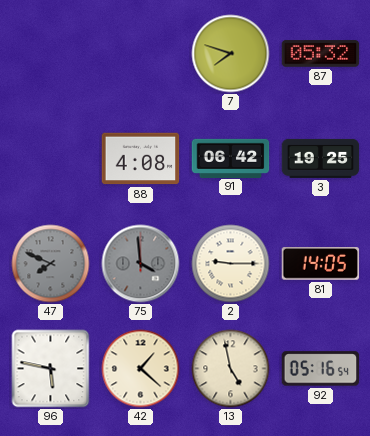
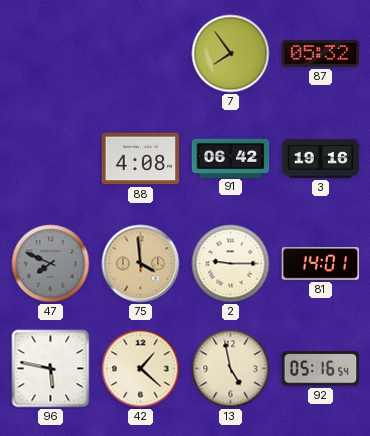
7: 7:48 -> 7:54 (231, 54)
3: 19:25 -> 19:16 (321, 158)
75 dial: grey -> champagne (141, 264)
81: 14:05 -> 14:01 (321, 264)
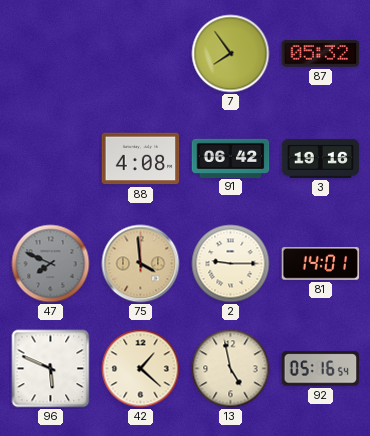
96: 5:47 -> 5:49 (51, 369)
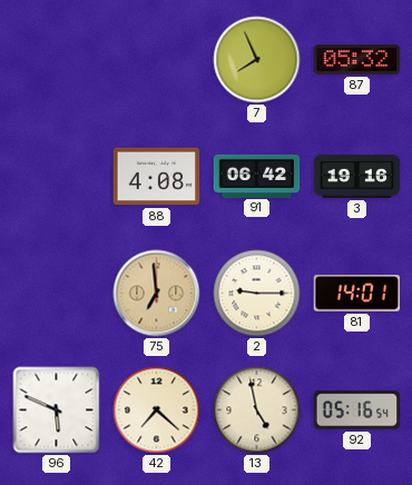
7: 7:54 -> 7:56 (257, 60)
47: 7:49 -> none (51, 264)
75: 3:59 -> 6:59 (157, 294)
42: 1:22 -> 7:22 (157, 410)
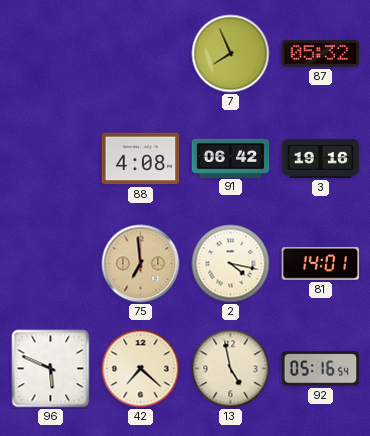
2: 9:15 -> 4:17 (231, 264)
